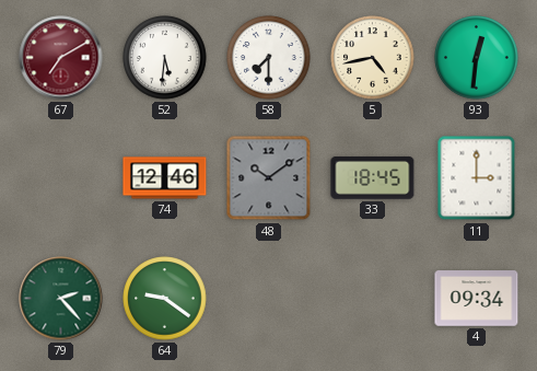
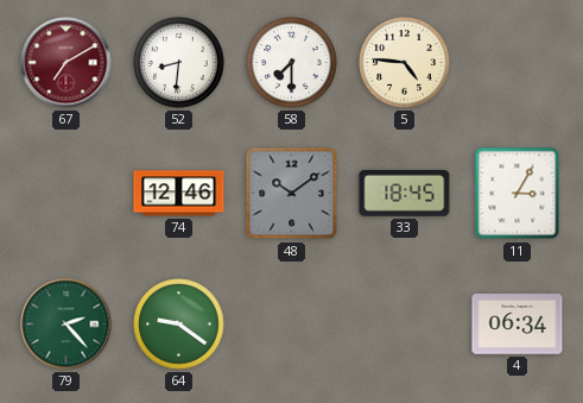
52: 5:31 -> 8:31 (179, 63)
5: 4:43 -> 4:46 (405, 63)
93: 12:31 -> none (477, 58)
11: 3:00 -> 3:05 (518, 194)
4: 09:34 -> 06:34 (518, 325)
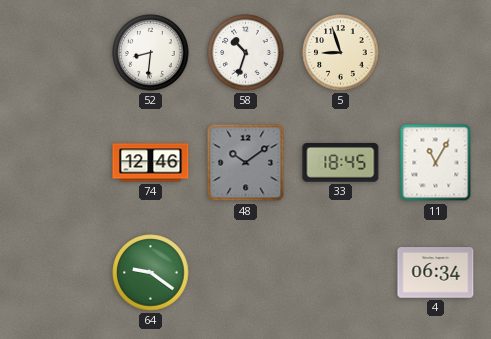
67: 7:10 -> none (66, 63)
58: 7:30 -> 10:33 (246, 53)
5: 4:46 -> 8:57 (341, 53)
11: 3:05 -> 11:05 (436, 163)
79: 2:23 -> none (66, 325)
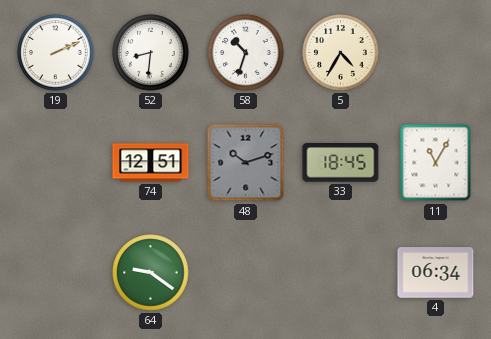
19: none -> 2:11 (56, 53)
5: 8:57 -> 4:35 (341, 53)
74: 12:46 -> 12:51 (151, 163)
48: 10:09 -> 10:12 (246, 163)
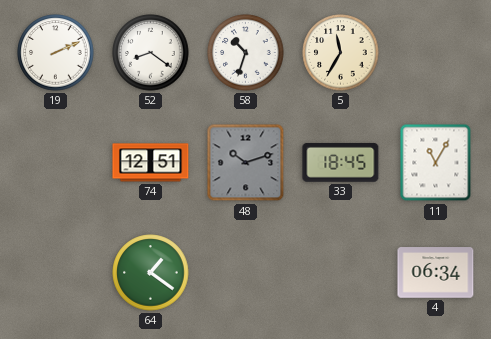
52: 8:31 -> 8:21 (151, 53)
5: 4:35 -> 11:35 (341, 53)
64: 9:21 -> 1:21 (151, 273)
